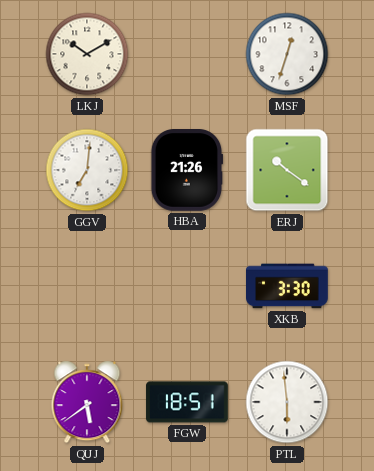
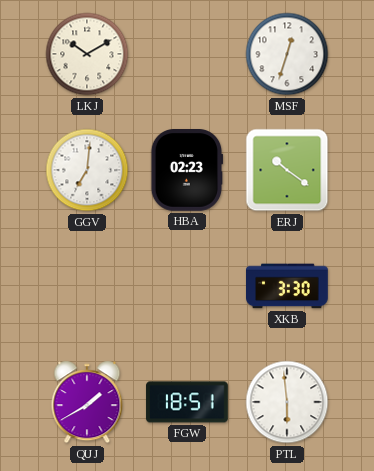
HBA: 21:26 -> 02:23 (187, 171)
QUJ: 5:39 -> 1:40 (87, 402)
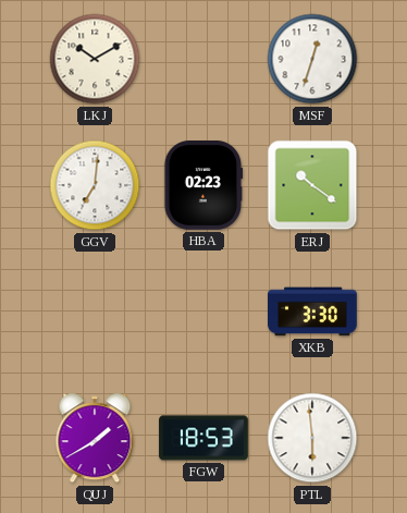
FGW: 18:51 -> 18:53 (203, 438)
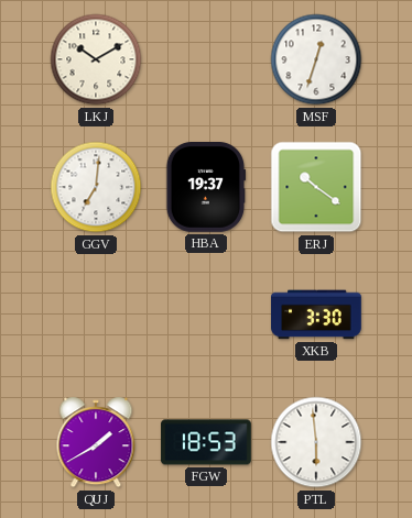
HBA: 02:23 -> 19:37 (206, 188)
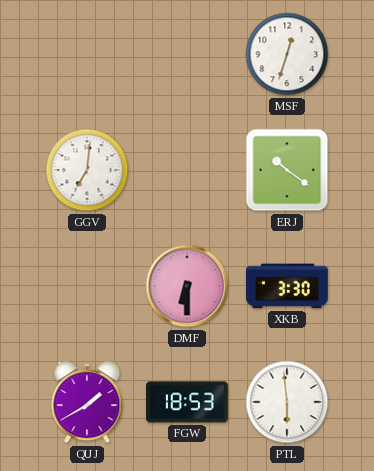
LKJ: 10:10 -> none (96, 59)
HBA: 19:37 -> none (206, 188)
DMF: none -> 6:30 (187, 286)
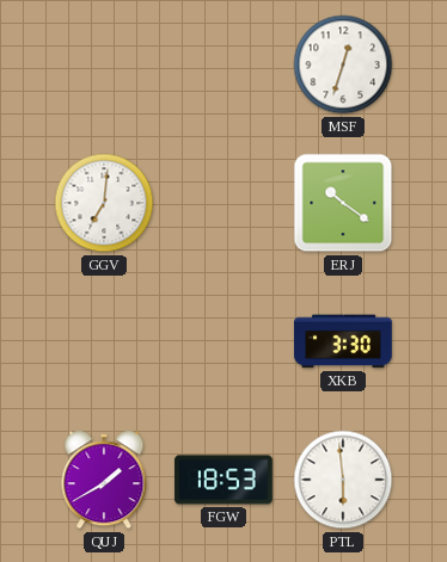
DMF: 6:30 -> none (187, 286)
